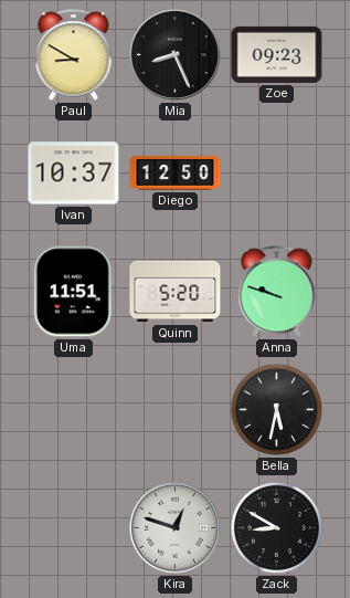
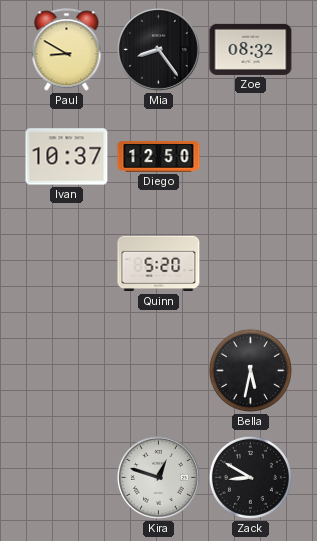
Mia: 8:26 -> 8:24 (158, 49)
Zoe: 09:23 -> 08:32 (251, 49)
Uma: 11:51 -> none (73, 292)
Anna: 9:48 -> none (277, 292)
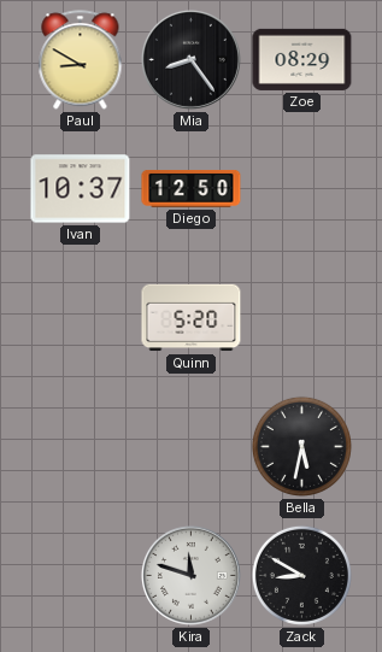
Zoe: 08:32 -> 08:29 (302, 59)
Kira: 12:48 -> 11:48 (190, 575)
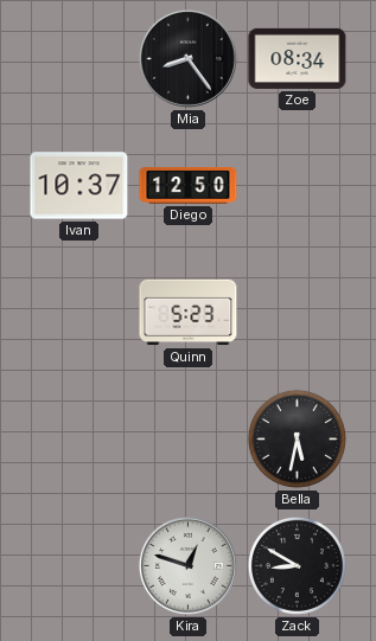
Paul: 8:50 -> none (81, 60)
Zoe: 08:29 -> 08:34 (298, 58)
Quinn: 5:20 -> 5:23 (189, 313)
Kira: 11:48 -> 12:48 (187, 565)
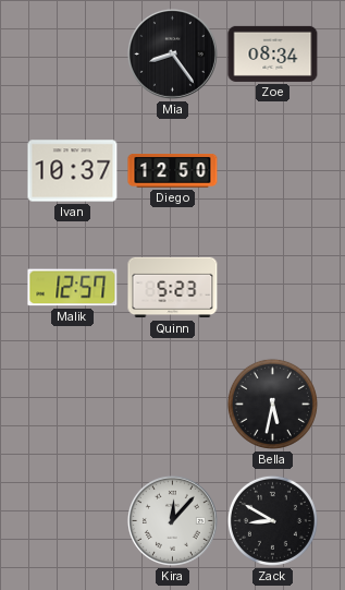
Malik: none -> 12:57 (73, 288)
Kira: 12:48 -> 12:07 (172, 520)
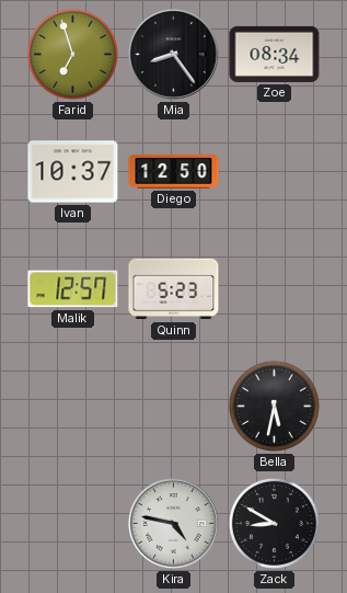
Farid: none -> 6:57 (72, 54)
Kira: 12:07 -> 4:47 (173, 523)
